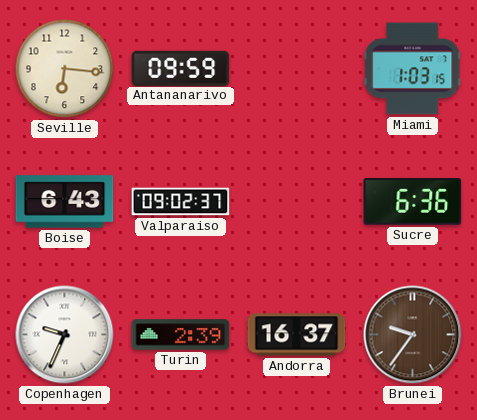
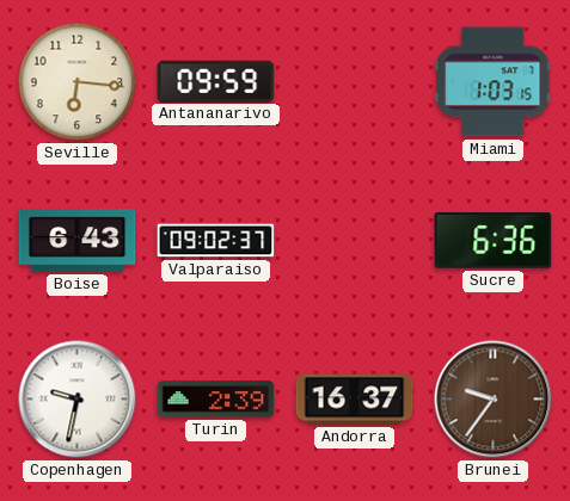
Copenhagen: 9:34 -> 9:32 (78, 400)
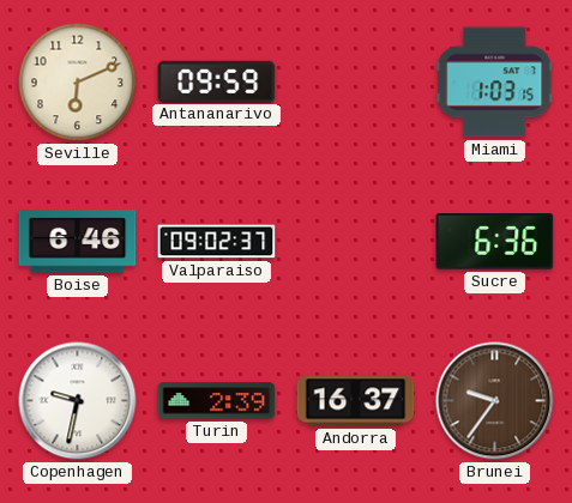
Seville: 6:16 -> 6:11 (78, 83)
Boise: 6:43 -> 6:46 (78, 242)
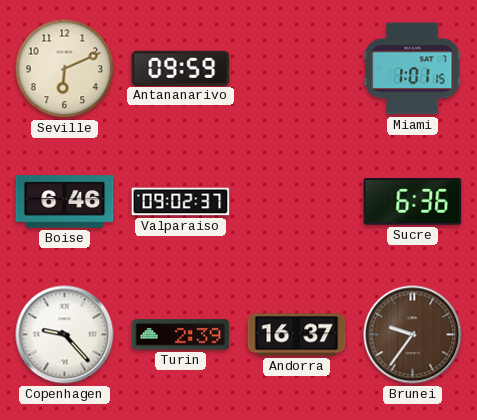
Miami: 1:03 -> 1:01 (413, 69)
Copenhagen: 9:32 -> 9:23 (65, 335)
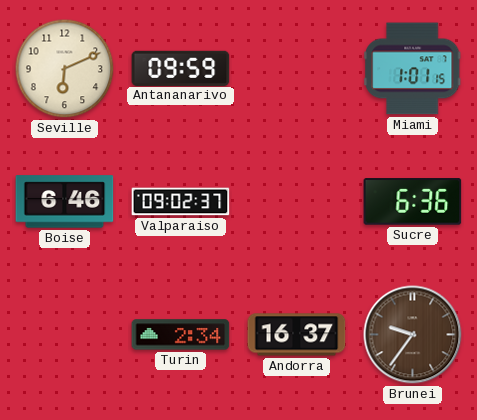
Copenhagen: 9:23 -> none (65, 335)
Turin: 2:39 -> 2:34 (181, 335)
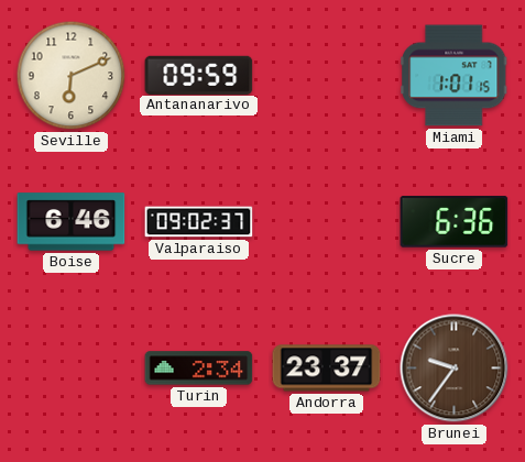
Andorra: 16:37 -> 23:37 (327, 369)
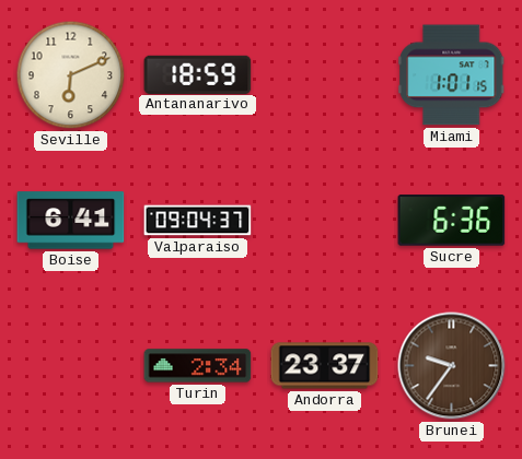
Antananarivo: 09:59 -> 18:59 (198, 74)
Boise: 6:46 -> 6:41 (71, 221)
Valparaiso: 09:02 -> 09:04 (198, 221)
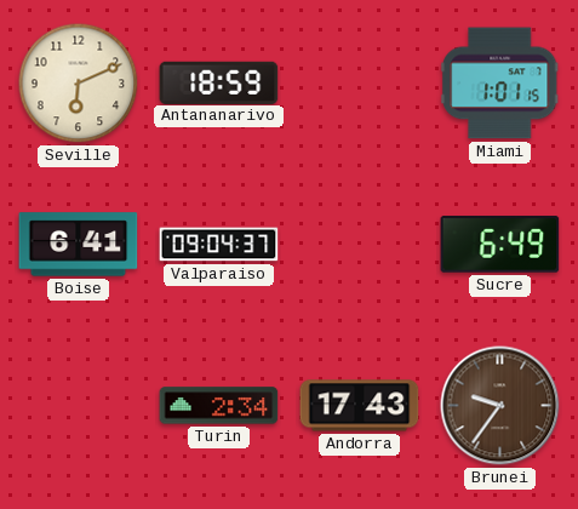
Sucre: 6:36 -> 6:49 (500, 245)
Andorra: 23:37 -> 17:43 (360, 406)
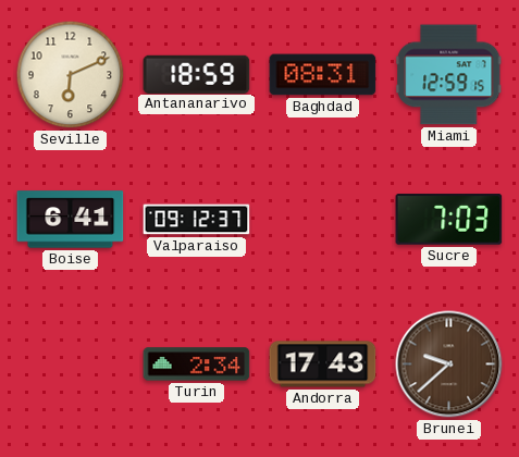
Baghdad: none -> 08:31 (323, 75)
Miami: 1:01 -> 12:59 (449, 75)
Valparaiso: 09:04 -> 09:12 (197, 220)
Sucre: 6:49 -> 7:03 (449, 220)
Brunei: 9:36 -> 9:38 (449, 365)
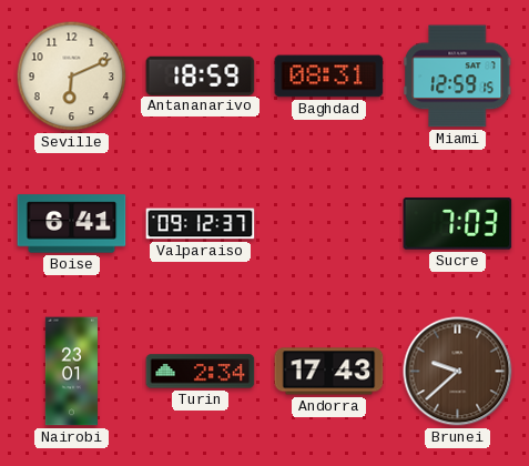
Nairobi: none -> 23:01 (71, 372)
